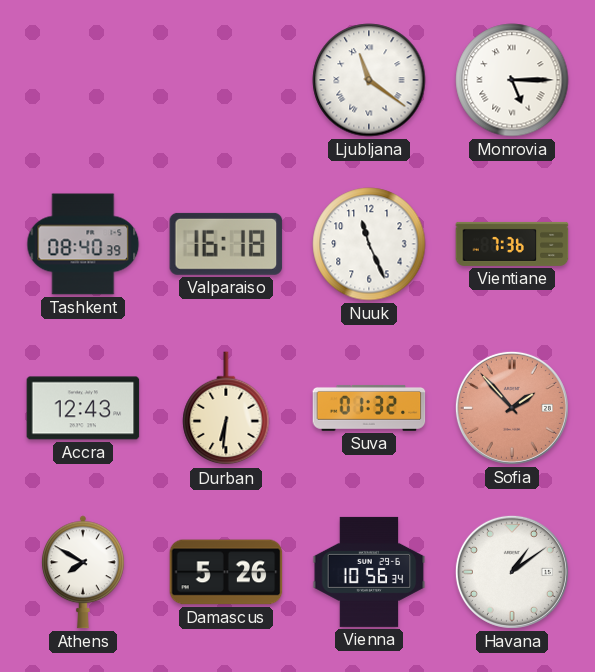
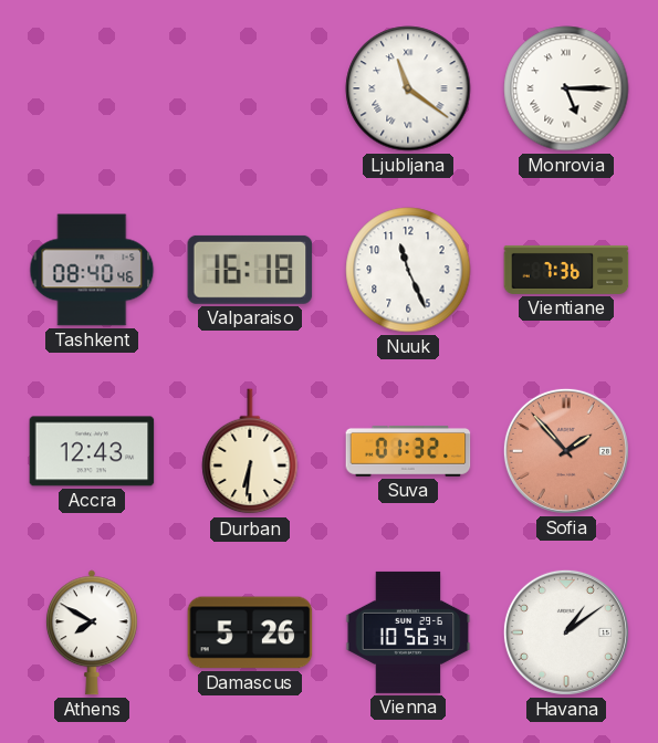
Tashkent: 08:40:39 -> 08:40:46 (92, 270)
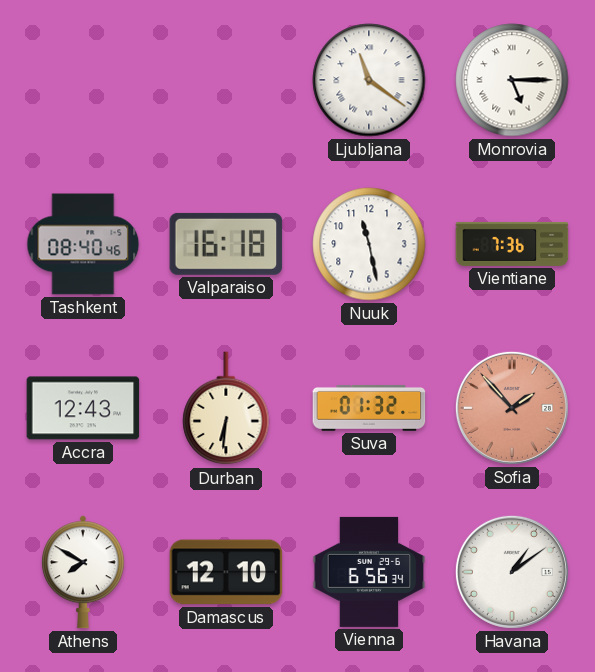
Nuuk: 11:26 -> 11:28 (369, 244)
Damascus: 5:26 -> 12:10 (226, 572)
Vienna: 10:56 -> 6:56 (369, 572)
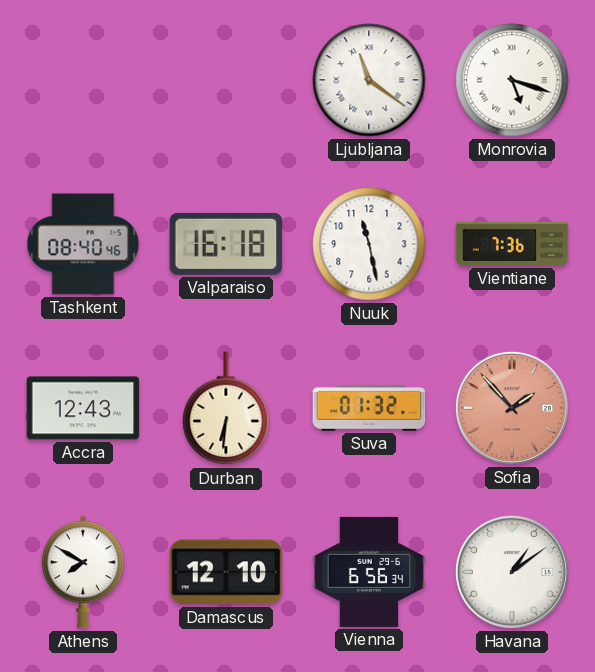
Monrovia: 5:15 -> 5:18 (512, 80)
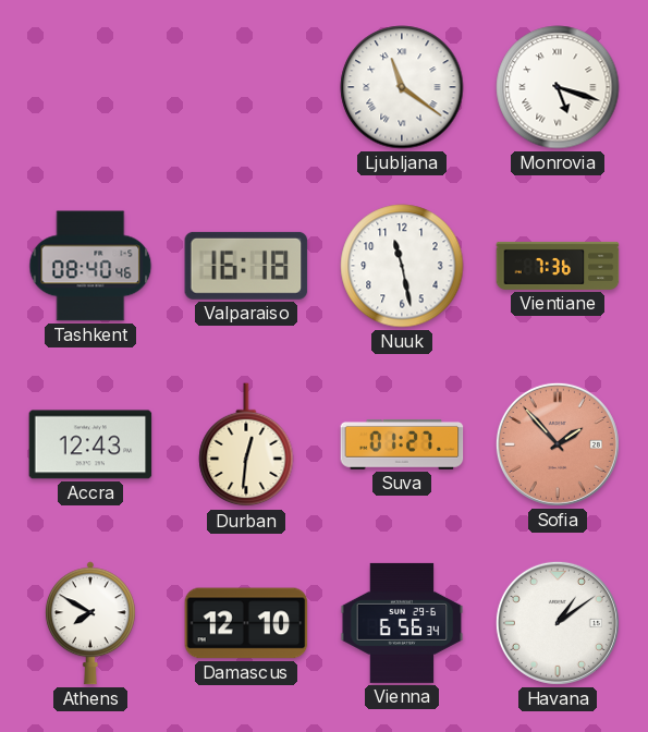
Durban: 6:31 -> 12:31 (246, 446)
Suva: 01:32 -> 01:27 (402, 444)
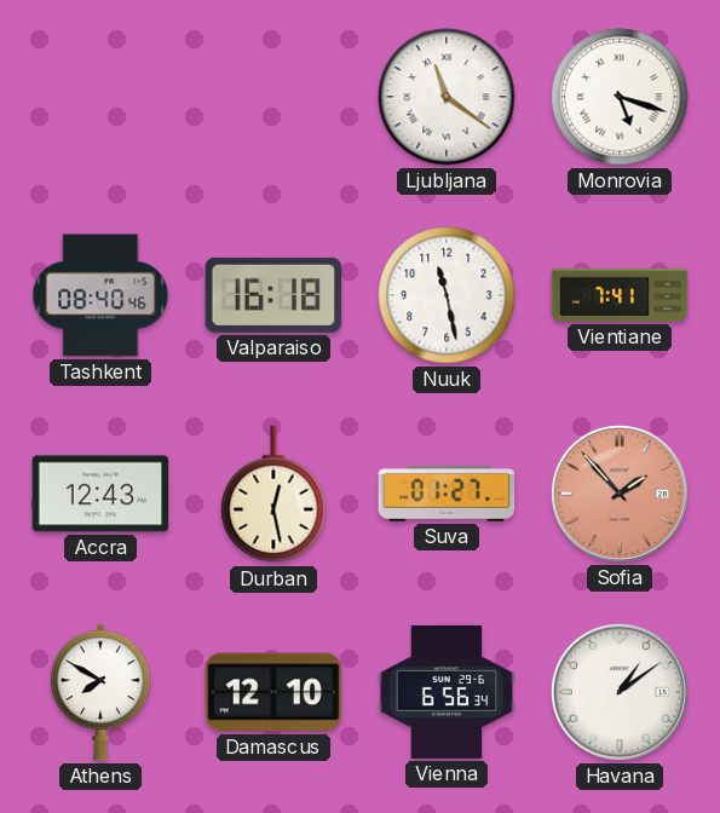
Vientiane: 7:36 -> 7:41 (620, 295)
Durban: 12:31 -> 12:28 (273, 495)
